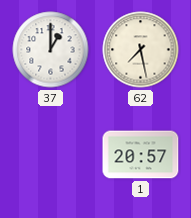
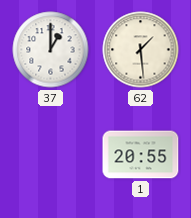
62: 7:28 -> 1:29 (141, 50)
1: 20:57 -> 20:55 (141, 155)
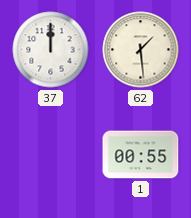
37: 1:00 -> 12:00 (51, 50)
1: 20:55 -> 00:55 (141, 155)
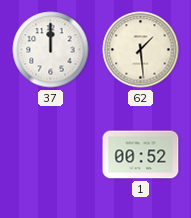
1: 00:55 -> 00:52 (141, 155)
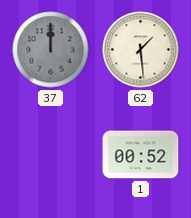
37 dial: white -> grey (51, 50)
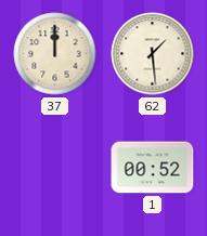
37 dial: grey -> cream (55, 54)
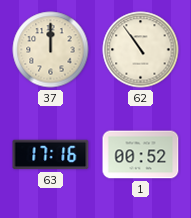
62: 1:29 -> 10:54 (141, 50)
63: none -> 17:16 (51, 155)
